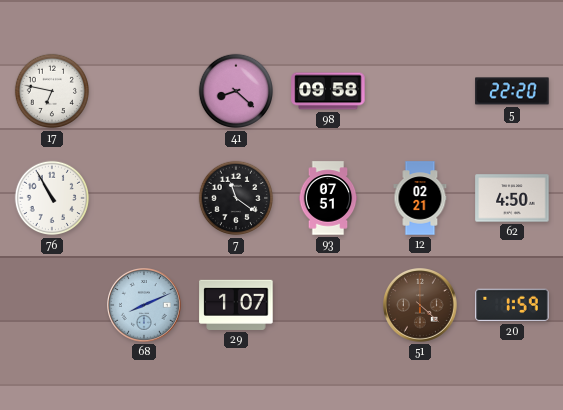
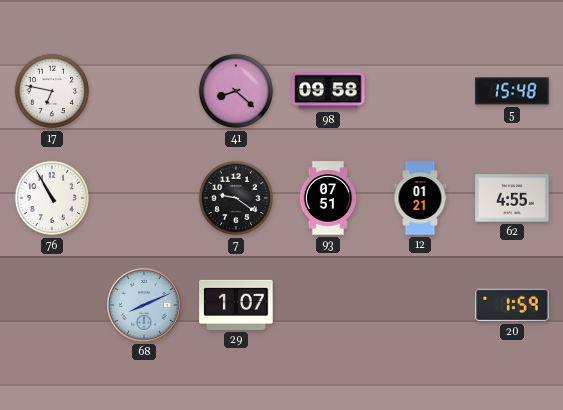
5: 22:20 -> 15:48 (512, 91)
7: 11:21 -> 9:21 (236, 198)
12: 02:21 -> 01:21 (420, 198)
62: 4:50 -> 4:55 (512, 198)
51: 4:22 -> none (421, 306)
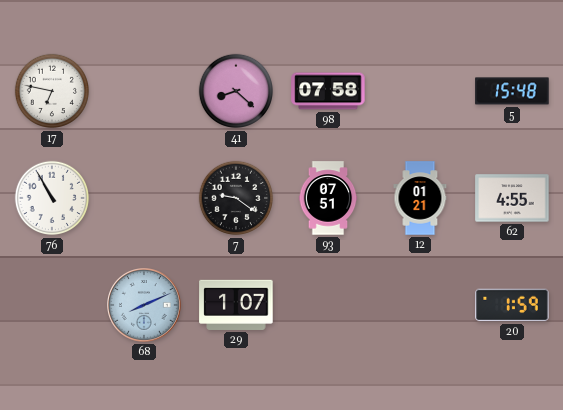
98: 09:58 -> 07:58 (328, 91)
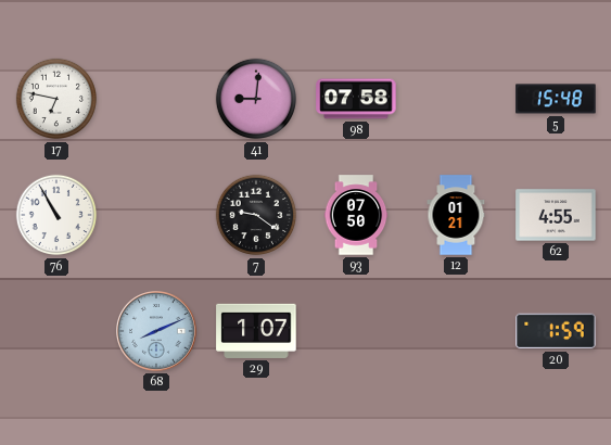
41: 8:22 -> 9:01 (256, 99)
93: 07:51 -> 07:50 (356, 215)
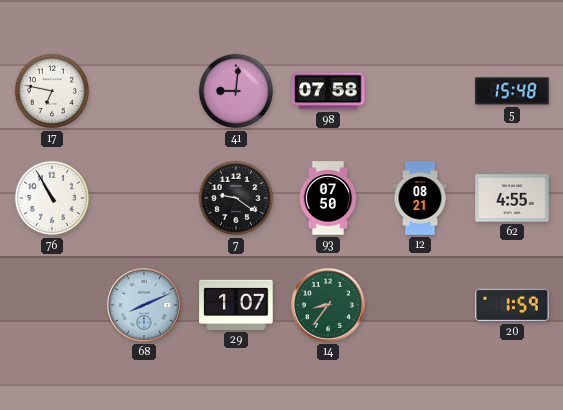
12: 01:21 -> 08:21 (420, 198)
14: none -> 8:36 (329, 306)
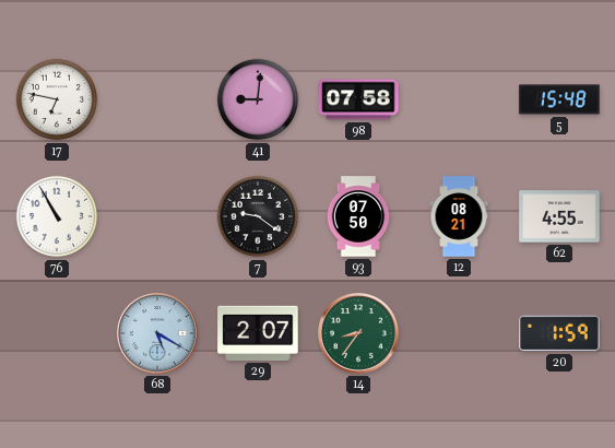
68: 8:11 -> 5:20 (158, 334)
29: 1:07 -> 2:07 (258, 333)
